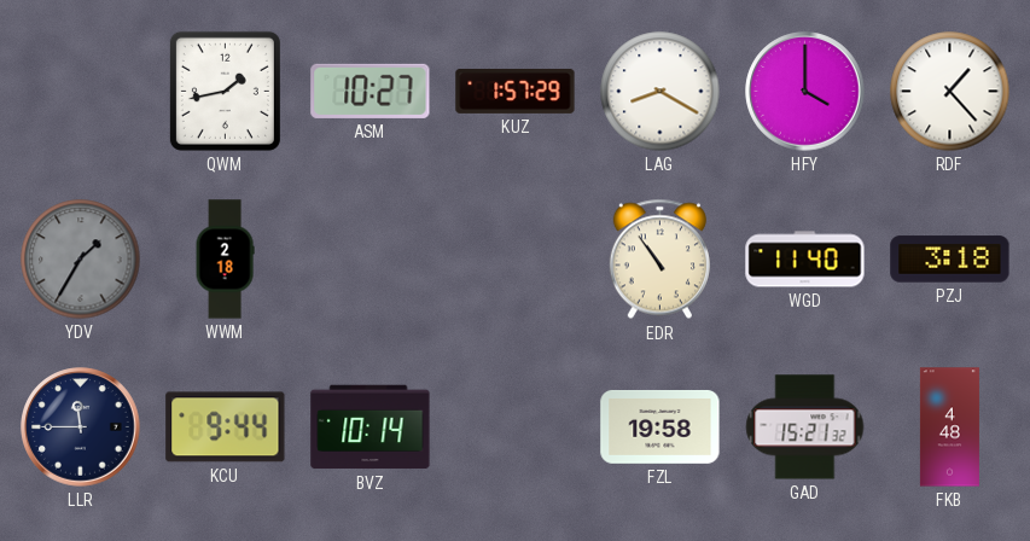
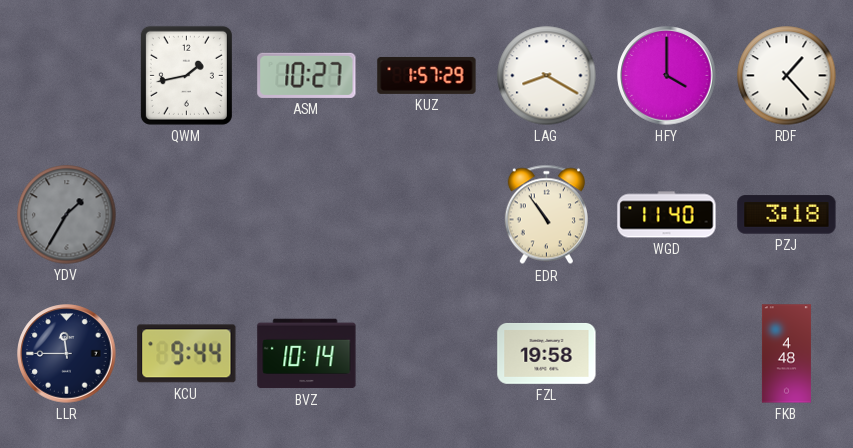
WWM: 2:18 -> none (225, 260)
GAD: 15:21 -> none (805, 427)
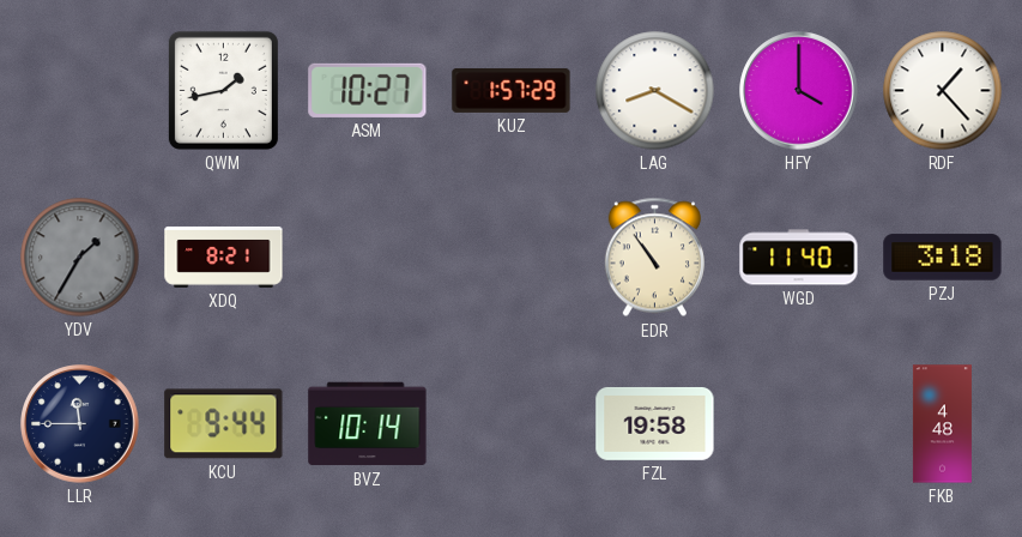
XDQ: none -> 8:21 (224, 257)
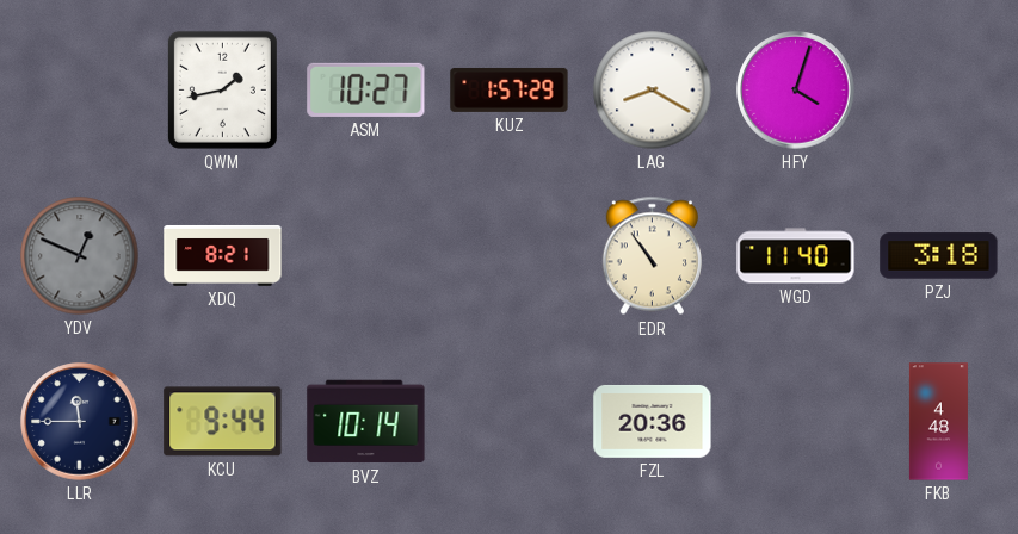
HFY: 4:00 -> 4:03 (796, 91)
RDF: 1:23 -> none (943, 91)
YDV: 1:35 -> 12:49 (80, 256)
FZL: 19:58 -> 20:36 (653, 421)
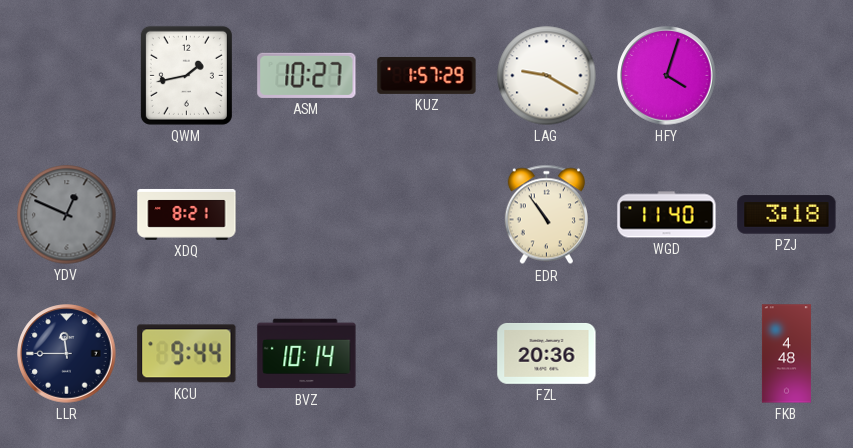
LAG: 8:20 -> 9:20 (547, 76)
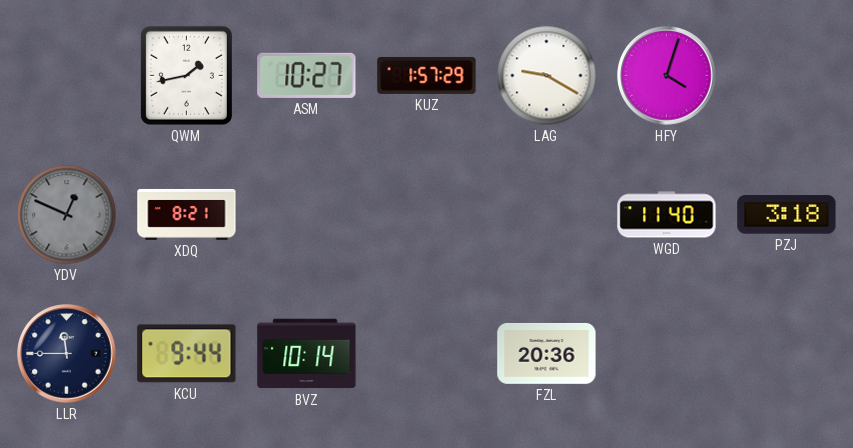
EDR: 10:54 -> none (546, 215)
FKB: 4:48 -> none (786, 354)
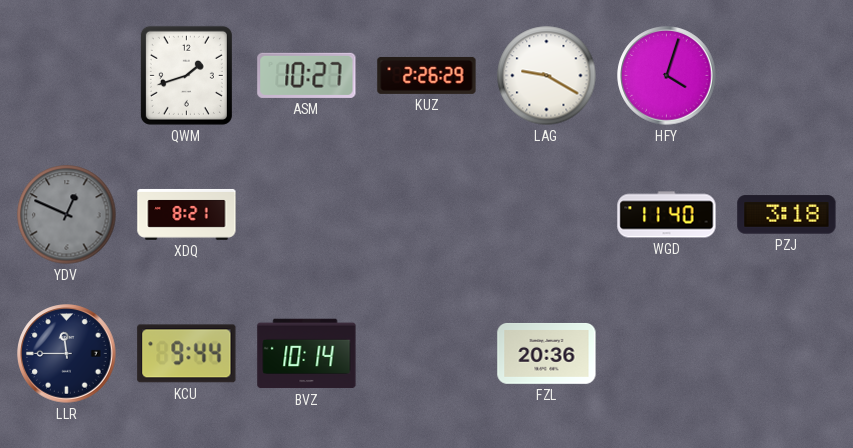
QWM: 1:43 -> 1:42 (186, 75)
KUZ: 1:57 -> 2:26 (427, 75)
